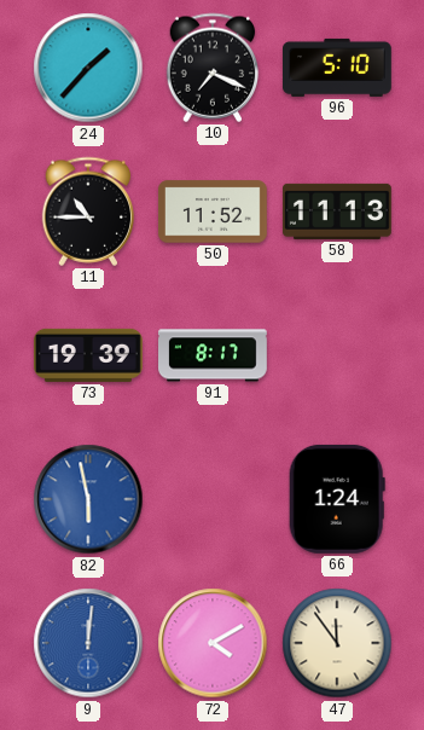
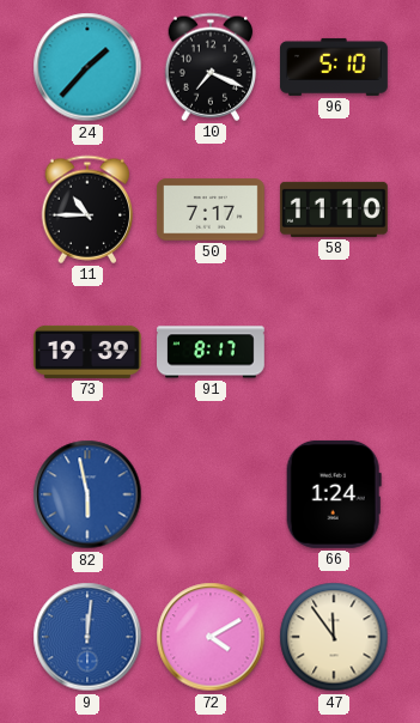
50: 11:52 -> 7:17 (212, 209)
58: 11:13 -> 11:10 (335, 209)
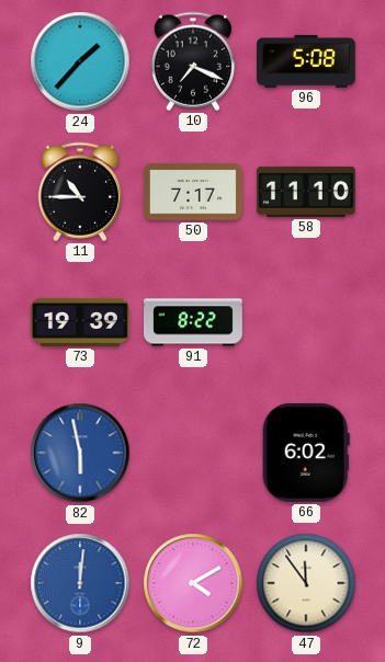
96: 5:10 -> 5:08 (307, 61)
91: 8:17 -> 8:22 (194, 322)
66: 1:24 -> 6:02 (306, 453)
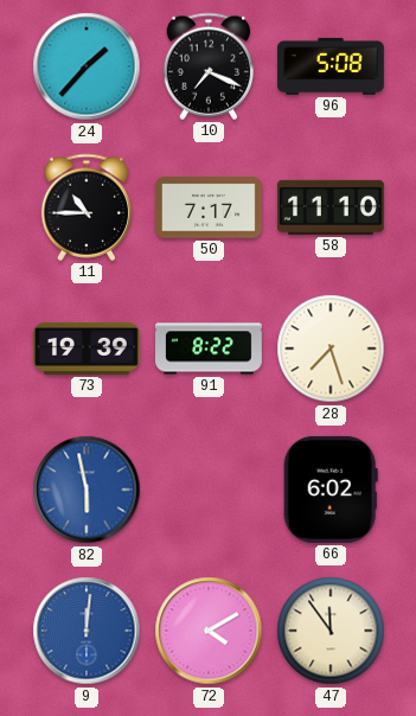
28: none -> 7:27 (331, 349)
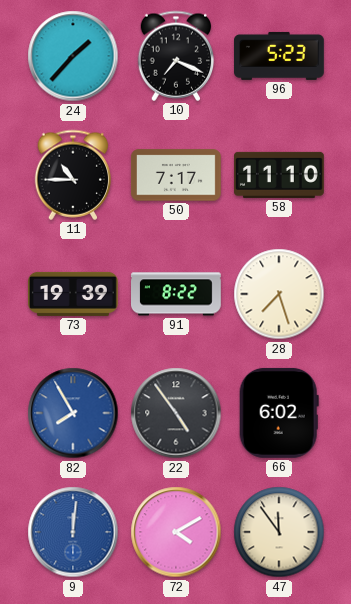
96: 5:08 -> 5:23 (280, 56)
82: 5:58 -> 7:55 (73, 413)
22: none -> 4:54 (176, 413)
